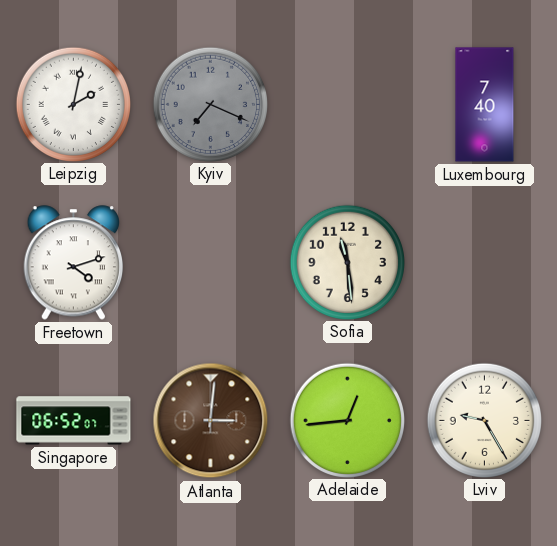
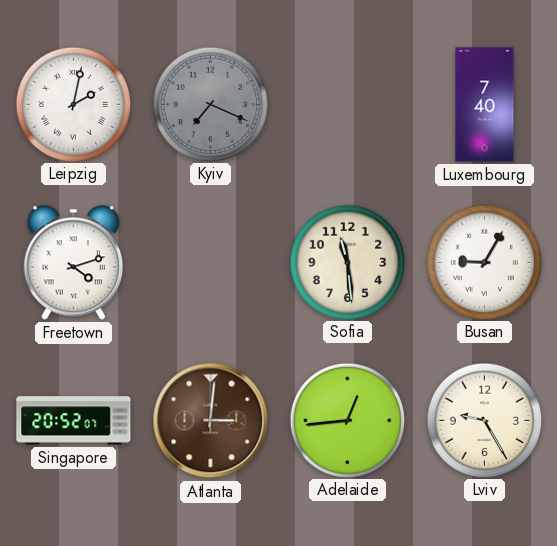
Busan: none -> 9:05 (484, 262)
Singapore: 06:52 -> 20:52 (74, 421)
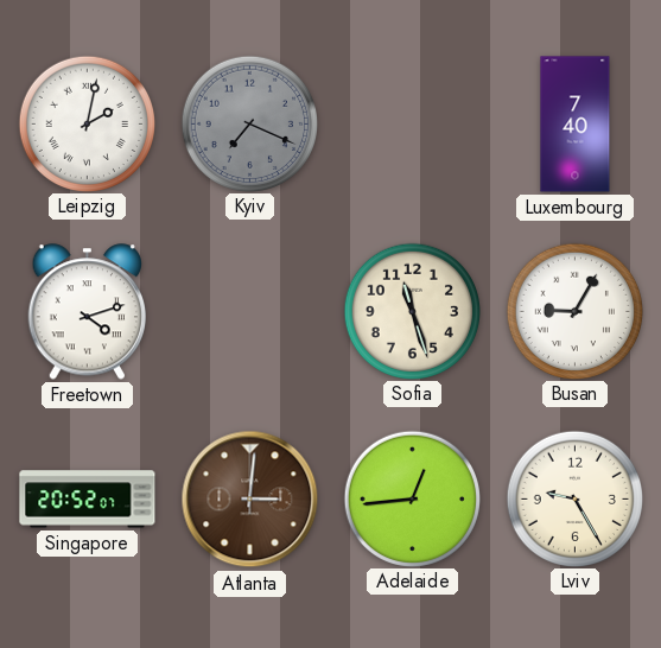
Sofia: 11:29 -> 11:27 (412, 311)
